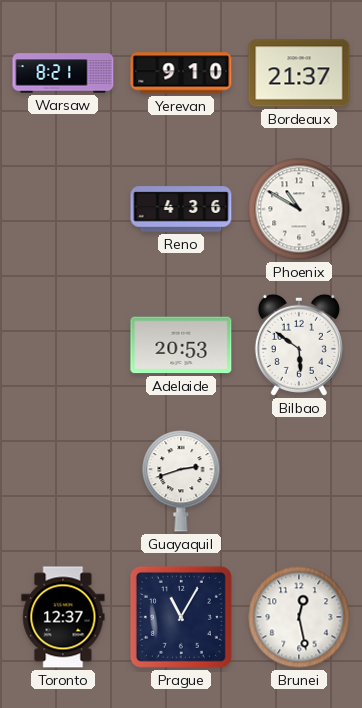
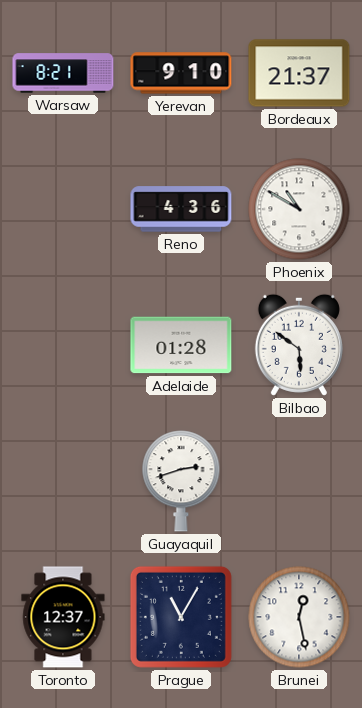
Adelaide: 20:53 -> 01:28 (181, 345)
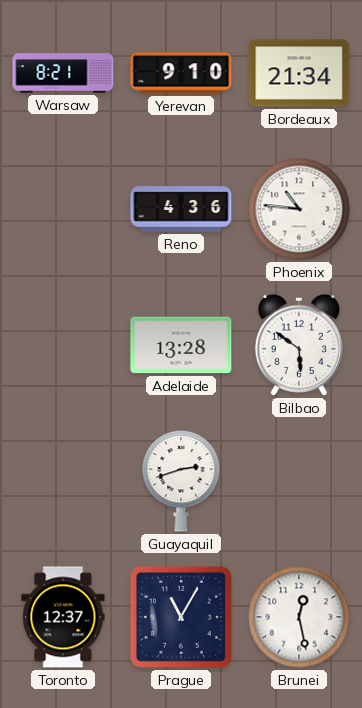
Bordeaux: 21:37 -> 21:34 (299, 73)
Phoenix: 10:50 -> 10:46 (299, 209)
Adelaide: 01:28 -> 13:28 (181, 345)
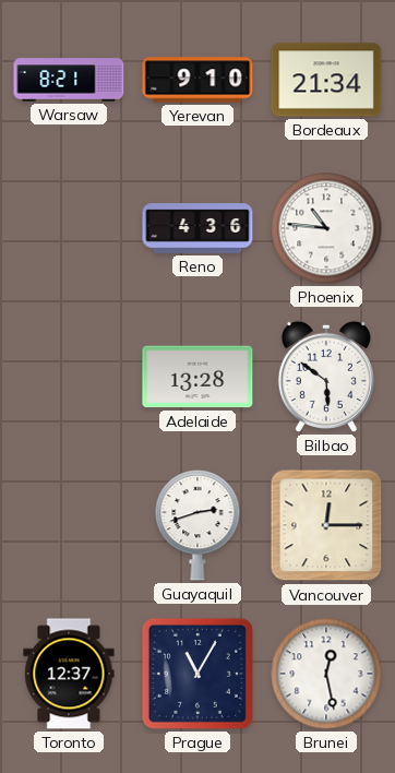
Vancouver: none -> 12:15 (326, 525)
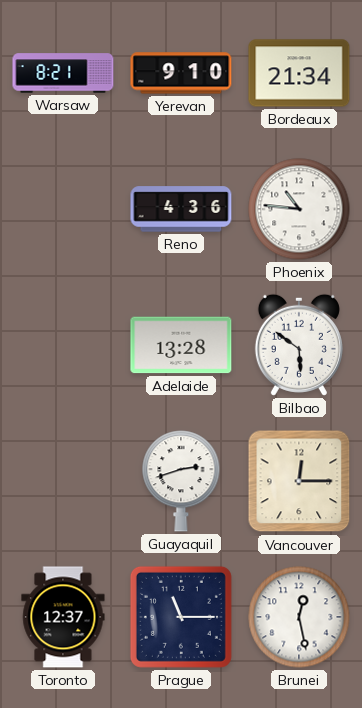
Prague: 11:05 -> 11:15 (181, 617)
